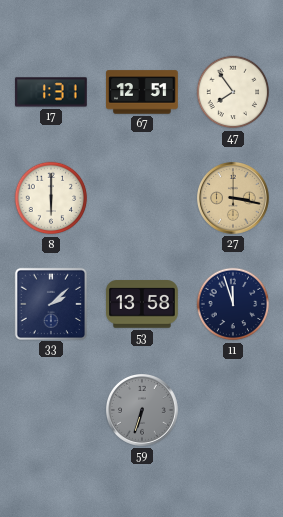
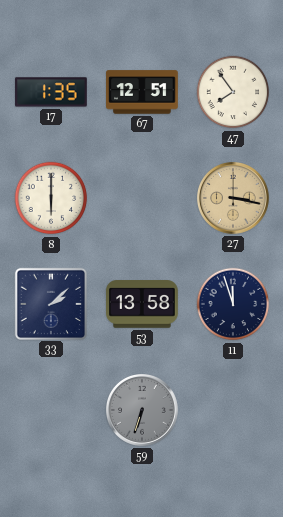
17: 1:31 -> 1:35 (51, 92)
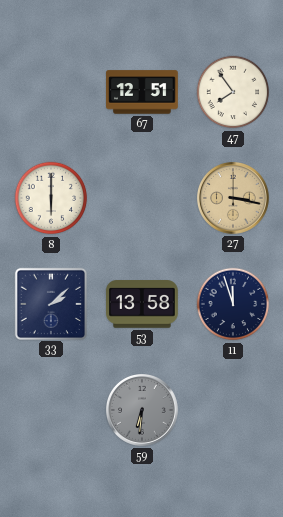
17: 1:35 -> none (51, 92)
59: 6:33 -> 6:31 (143, 411)
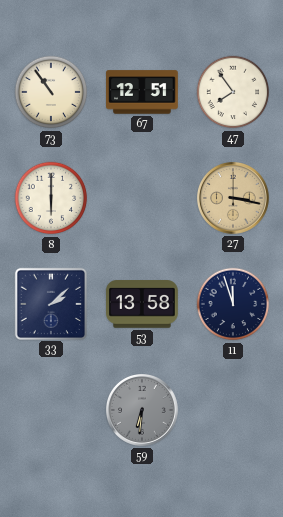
73: none -> 10:54 (51, 92)
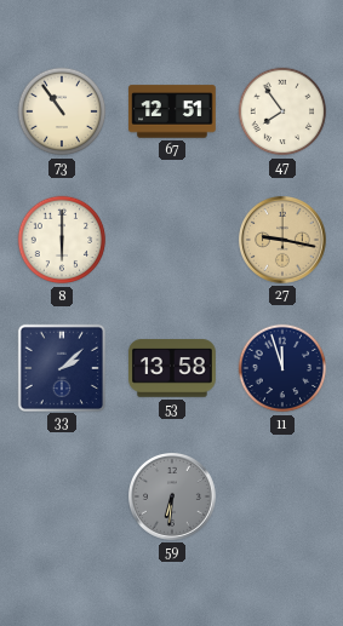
27: 3:17 -> 9:17 (284, 241)
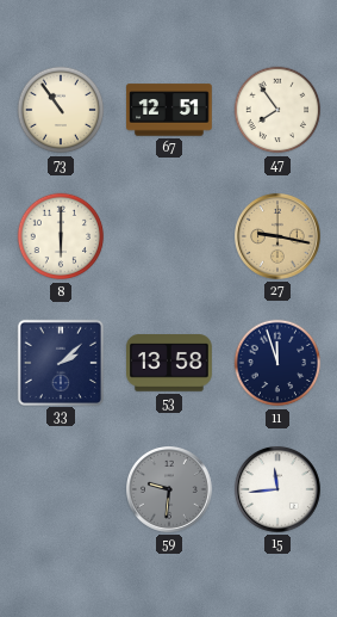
59: 6:31 -> 9:31 (170, 490)
15: none -> 11:44 (279, 490)
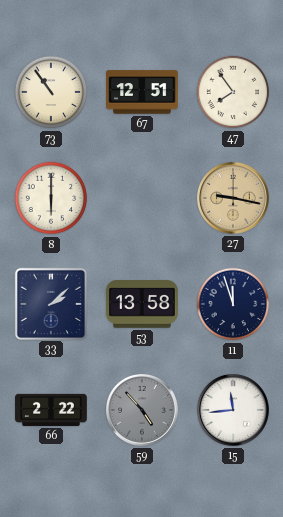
66: none -> 2:22 (51, 410)
59: 9:31 -> 4:53 (143, 411)
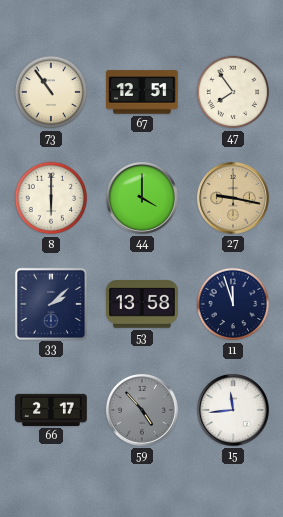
44: none -> 4:00 (143, 199)
66: 2:22 -> 2:17 (51, 410)
